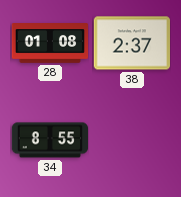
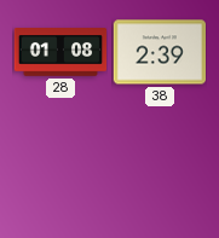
38: 2:37 -> 2:39 (159, 52)
34: 8:55 -> none (49, 140)
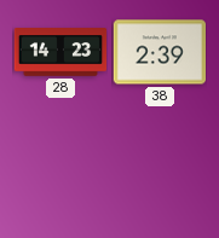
28: 01:08 -> 14:23 (60, 52)
